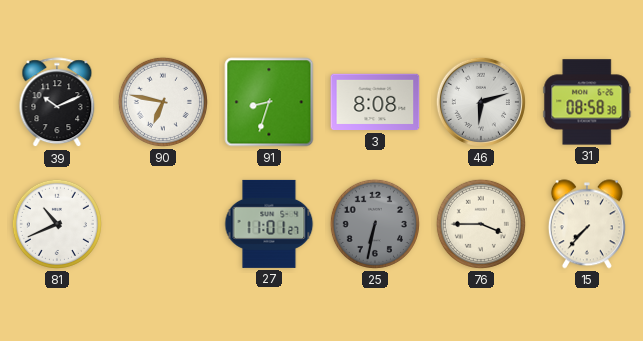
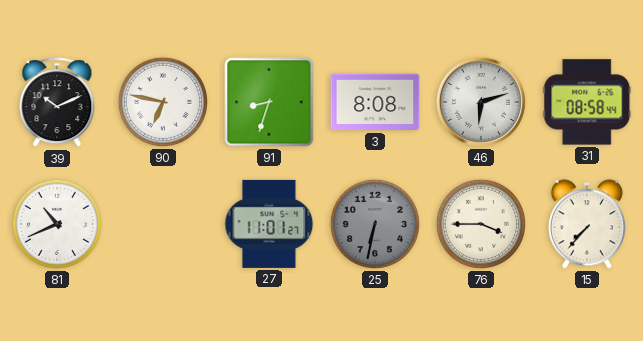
31: 08:58:38 -> 08:58:44 (587, 102)
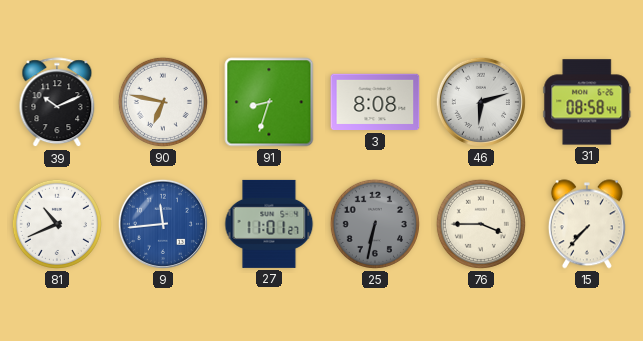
9: none -> 11:44 (163, 224)
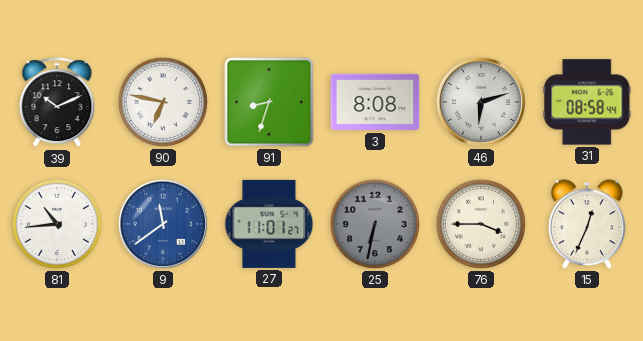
81: 10:41 -> 10:44 (57, 224)
9: 11:44 -> 11:39 (163, 224)
15: 7:37 -> 12:34 (587, 224)
